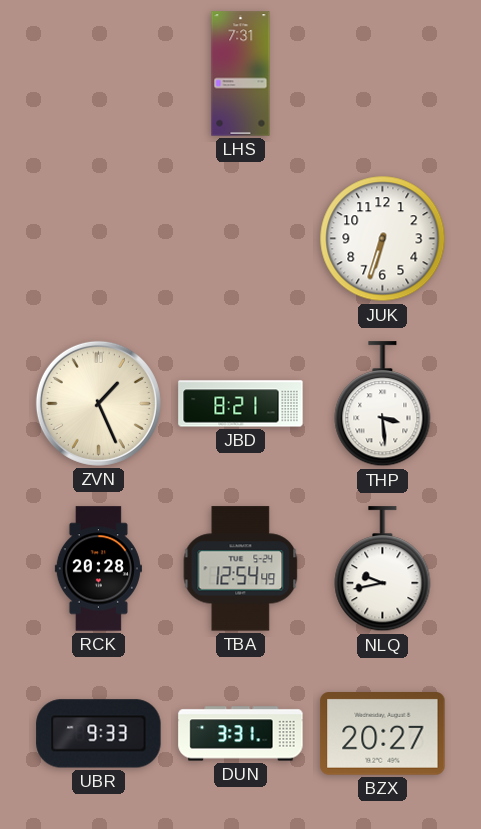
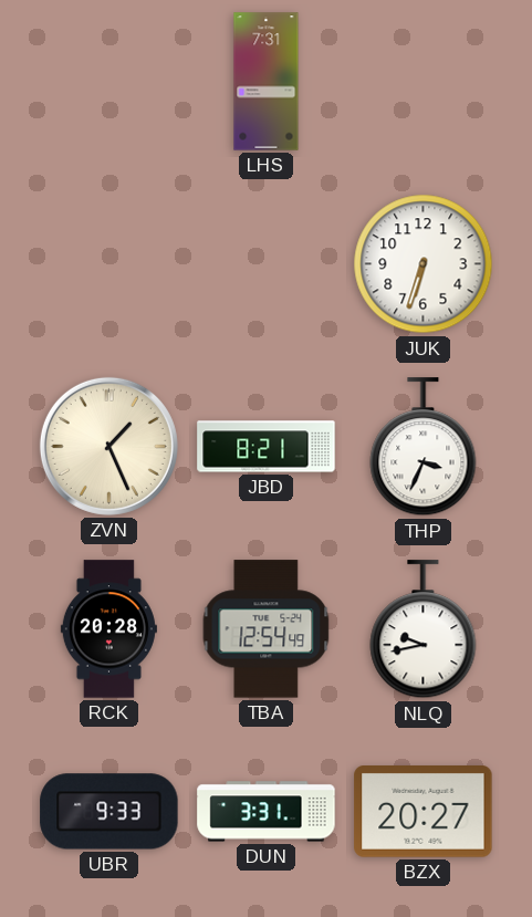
THP: 3:29 -> 3:34 (424, 447)
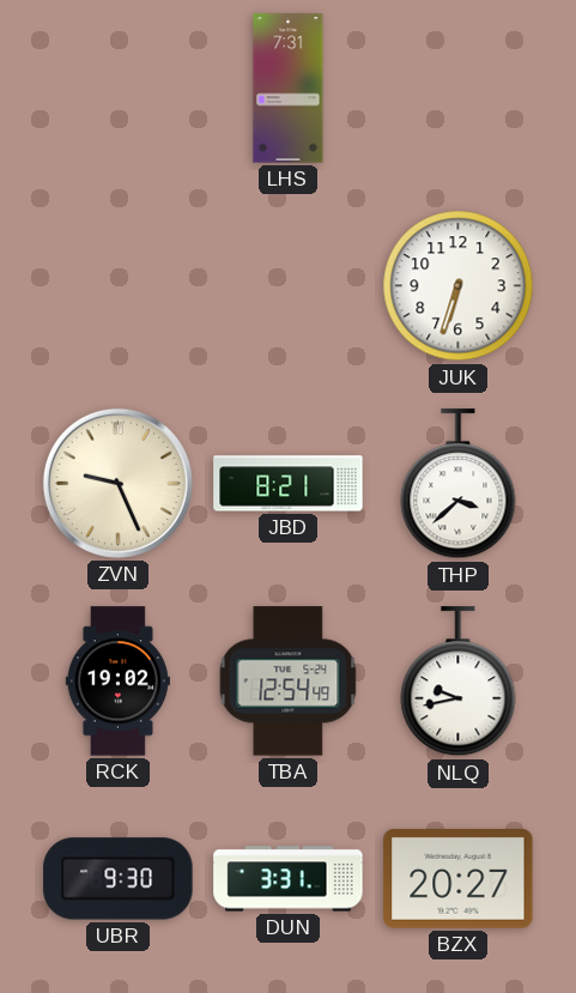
ZVN: 1:26 -> 9:26 (117, 483)
THP: 3:34 -> 3:38 (459, 484)
RCK: 20:28 -> 19:02 (117, 682)
UBR: 9:33 -> 9:30 (119, 879)
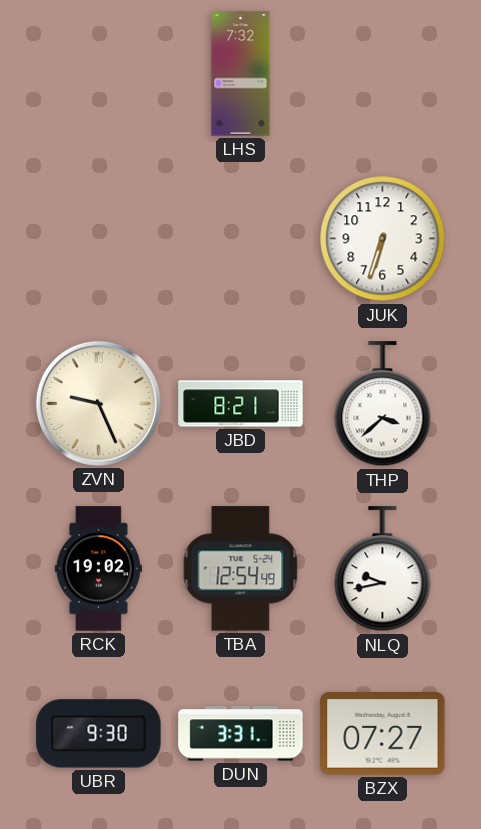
LHS: 7:31 -> 7:32 (241, 74)
BZX: 20:27 -> 07:27 (383, 734)
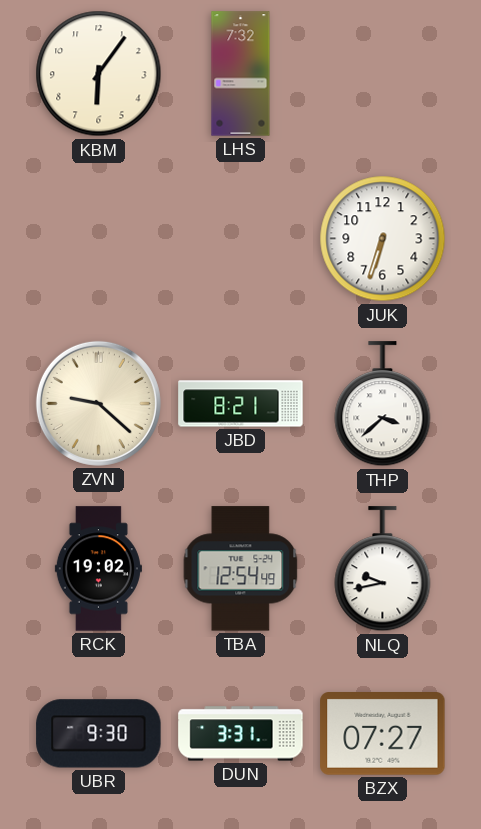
KBM: none -> 6:06 (99, 74)
ZVN: 9:26 -> 9:22 (98, 403)
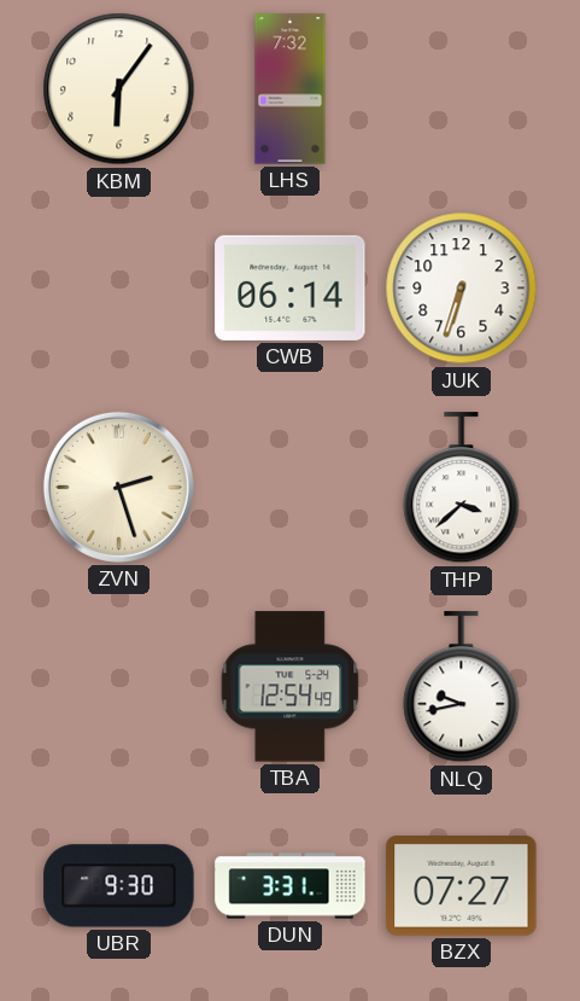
CWB: none -> 06:14 (291, 287)
ZVN: 9:22 -> 2:27 (118, 487)
JBD: 8:21 -> none (241, 404)
RCK: 19:02 -> none (98, 569)
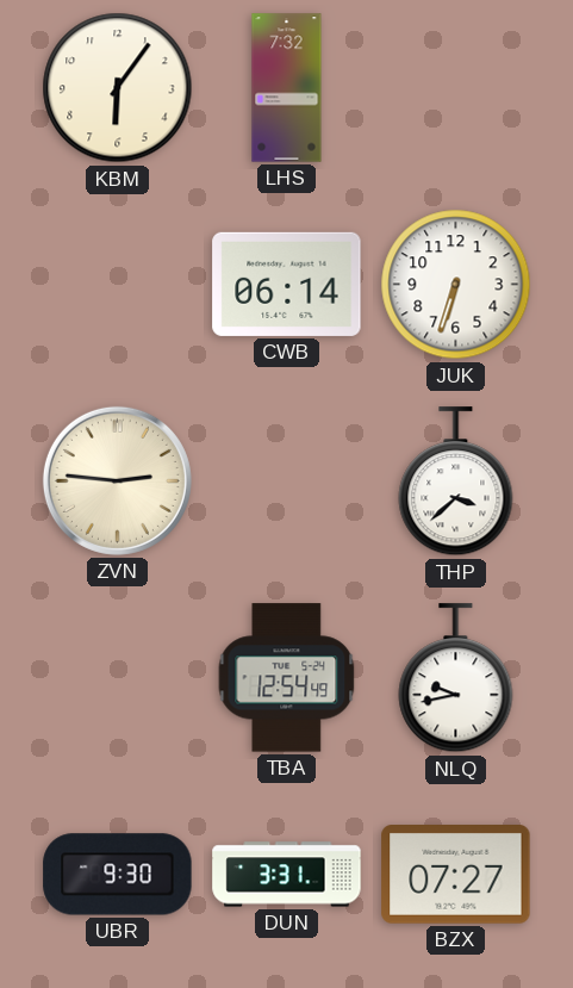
ZVN: 2:27 -> 2:46 (117, 480)
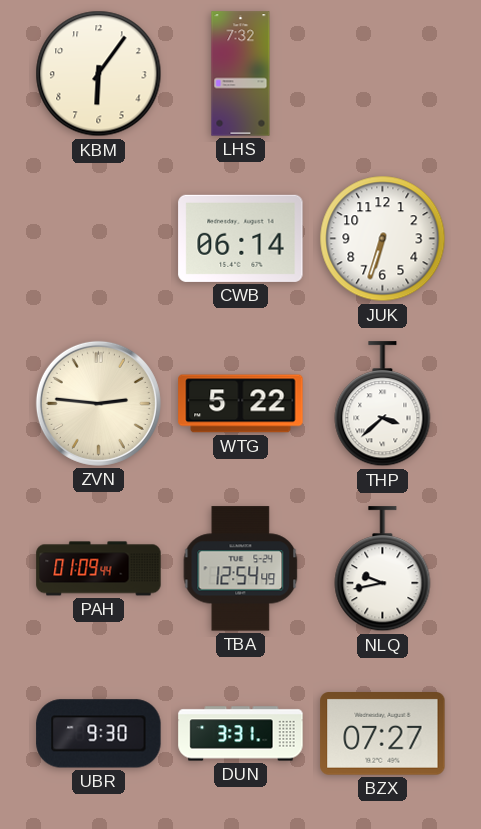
WTG: none -> 5:22 (241, 404)
PAH: none -> 01:09 (99, 569)
